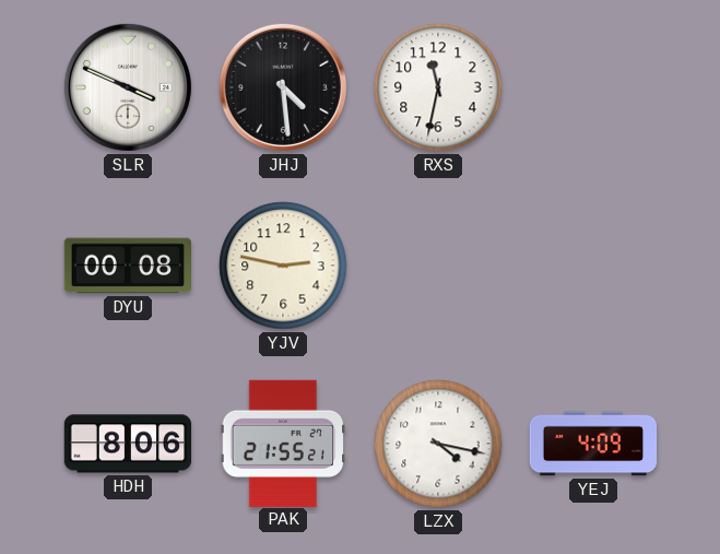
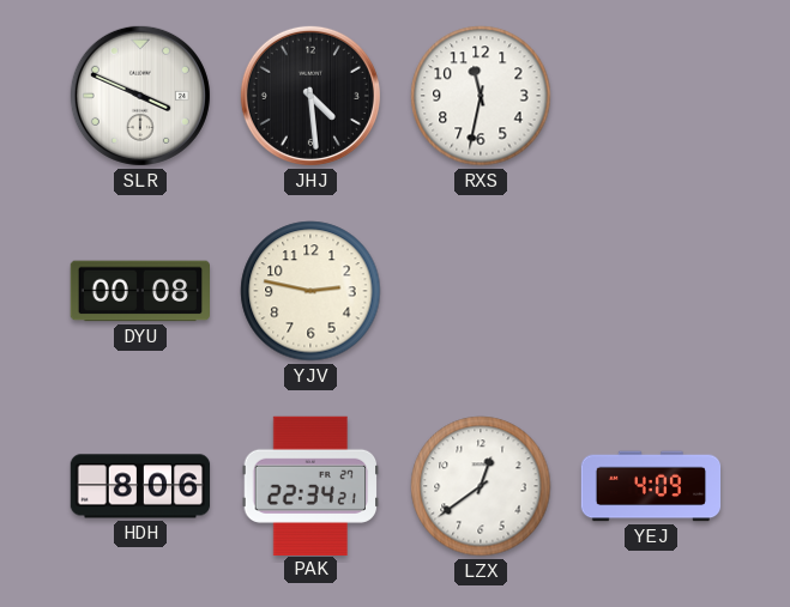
PAK: 21:55 -> 22:34 (310, 485)
LZX: 4:17 -> 12:39 (481, 486)
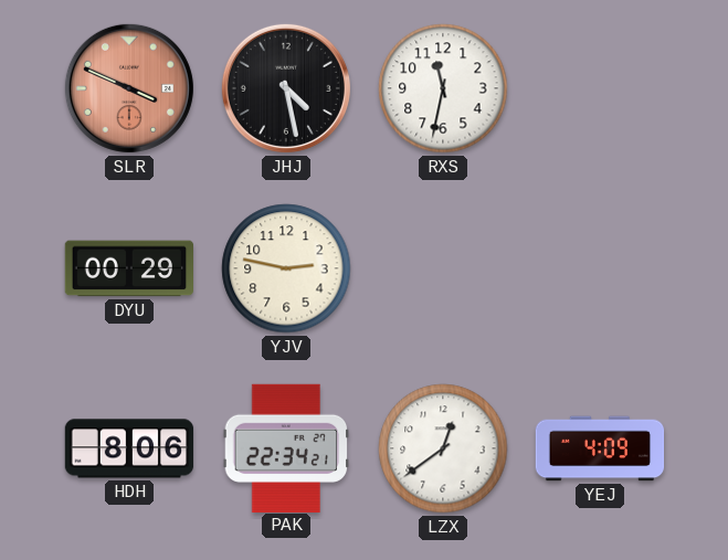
SLR dial: white -> salmon (129, 88)
JHJ: 4:29 -> 4:28 (286, 88)
DYU: 00:08 -> 00:29 (128, 268)
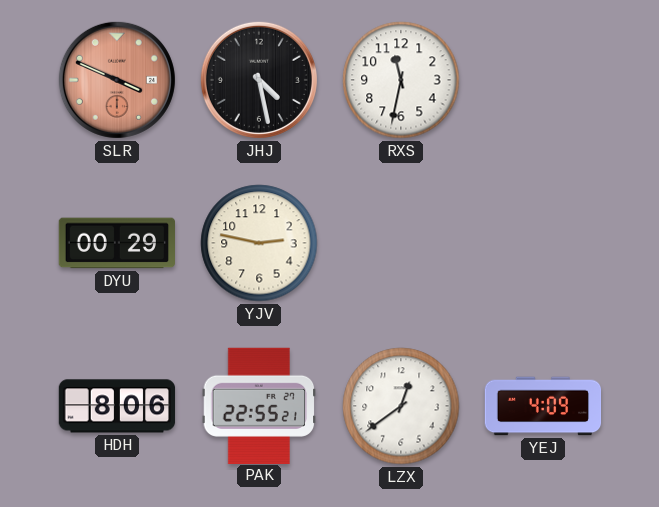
PAK: 22:34 -> 22:55 (259, 405)
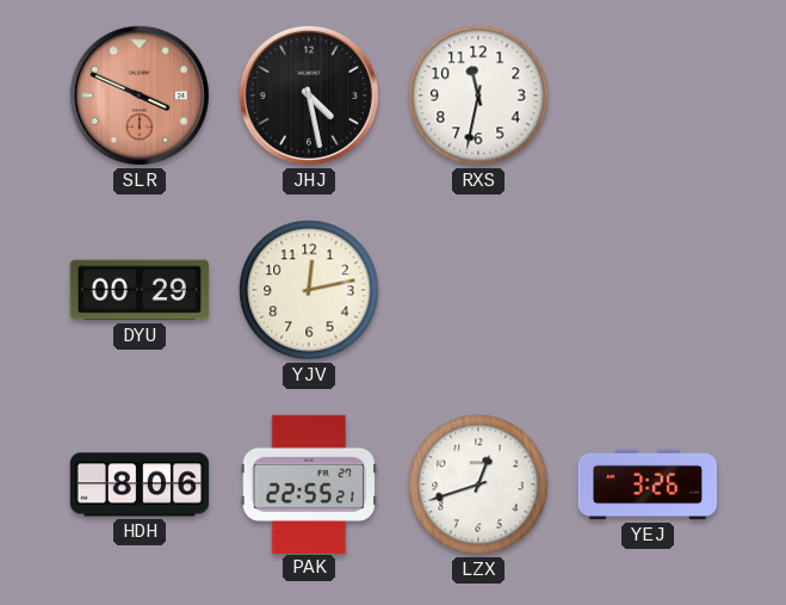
YJV: 2:47 -> 12:13 (309, 290)
LZX: 12:39 -> 12:42 (478, 484)
YEJ: 4:09 -> 3:26 (648, 484)
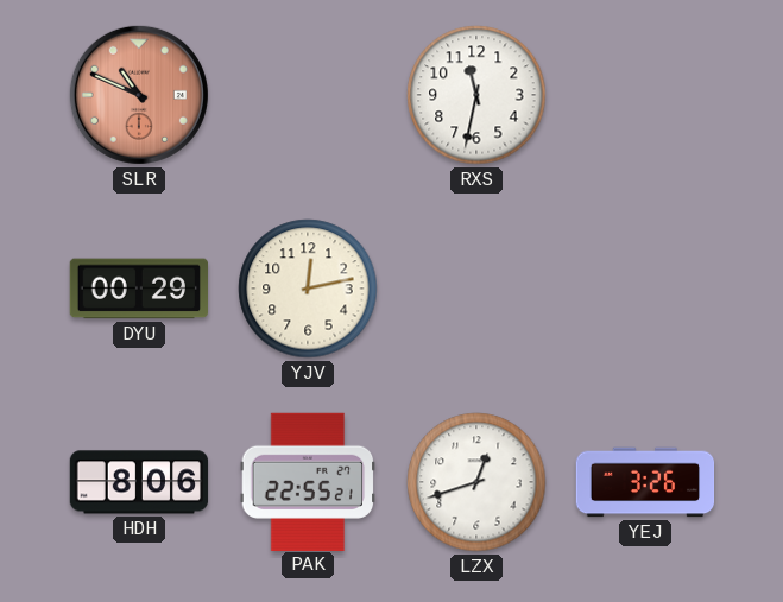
SLR: 3:49 -> 10:49 (139, 95)
JHJ: 4:28 -> none (309, 95)
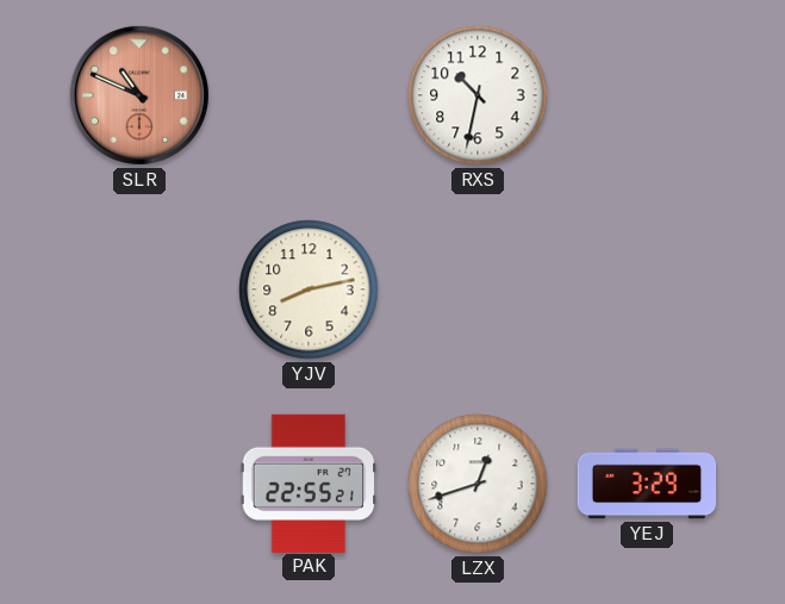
RXS: 11:32 -> 10:32 (478, 95)
DYU: 00:29 -> none (138, 289)
YJV: 12:13 -> 8:13 (309, 289)
HDH: 8:06 -> none (139, 482)
YEJ: 3:26 -> 3:29 (647, 484)
